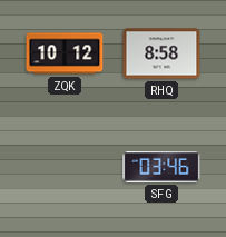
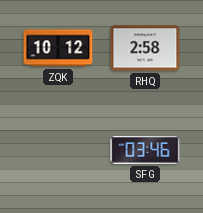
RHQ: 8:58 -> 2:58 (145, 48)
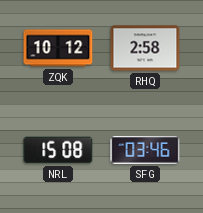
NRL: none -> 15:08 (58, 150)
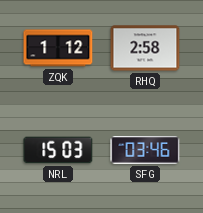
ZQK: 10:12 -> 1:12 (58, 48)
NRL: 15:08 -> 15:03 (58, 150)
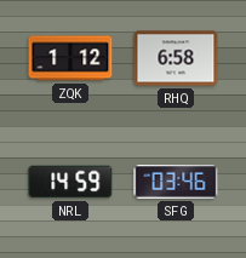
RHQ: 2:58 -> 6:58 (176, 58)
NRL: 15:03 -> 14:59 (70, 182)
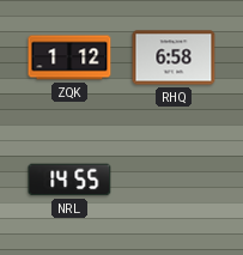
NRL: 14:59 -> 14:55 (69, 180)
SFG: 03:46 -> none (176, 182)
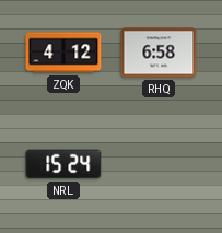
ZQK: 1:12 -> 4:12 (63, 53)
NRL: 14:55 -> 15:24 (63, 164)
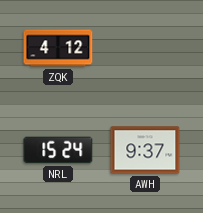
RHQ: 6:58 -> none (159, 53)
AWH: none -> 9:37 (145, 150)
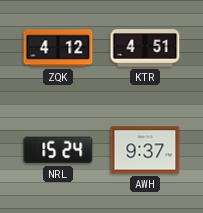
KTR: none -> 4:51 (145, 48)
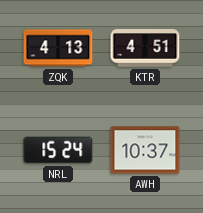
ZQK: 4:12 -> 4:13 (58, 48)
AWH: 9:37 -> 10:37 (145, 150)
